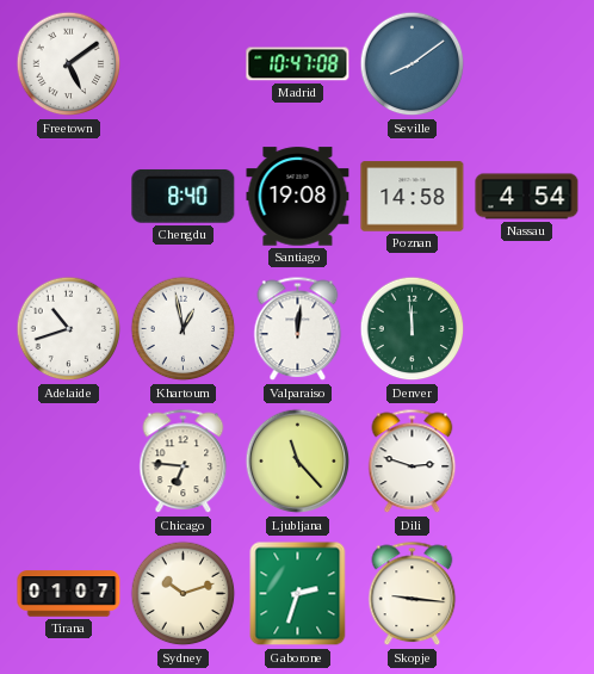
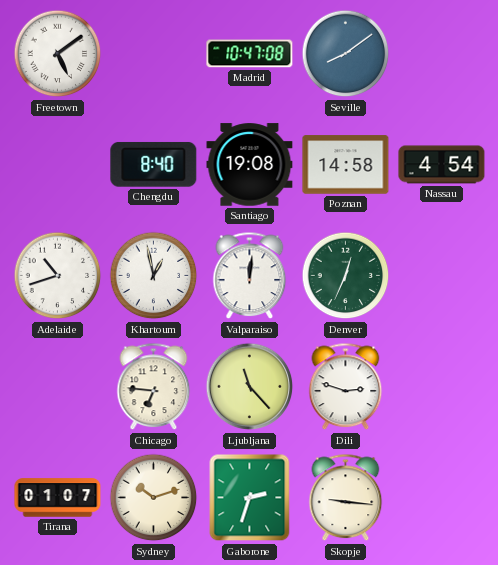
Denver: 11:59 -> 12:34 (346, 276)
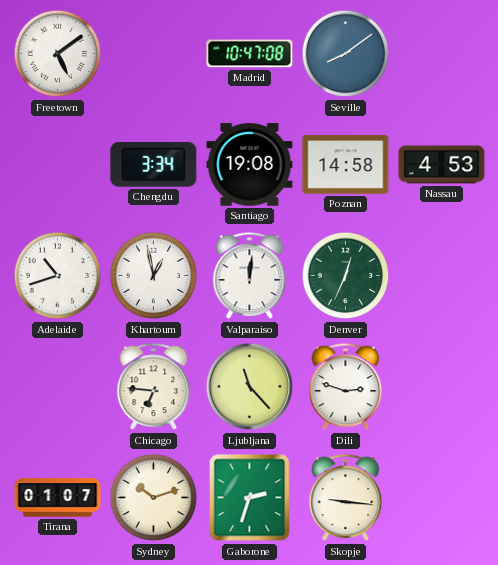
Chengdu: 8:40 -> 3:34 (154, 164)
Nassau: 4:54 -> 4:53 (442, 165)
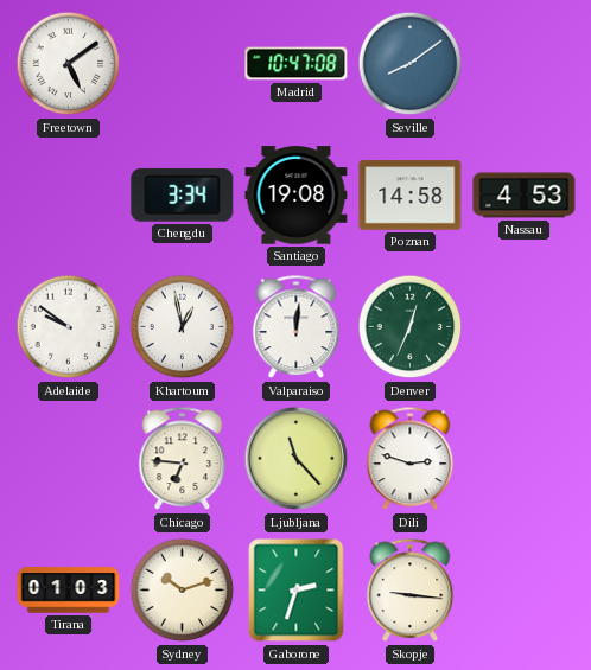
Adelaide: 10:42 -> 9:51 (69, 327)
Tirana: 01:07 -> 01:03 (69, 591)
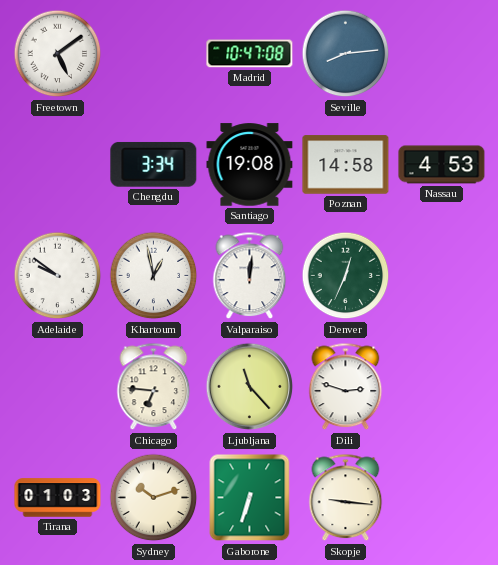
Seville: 8:09 -> 8:14 (346, 54)
Gaborone: 2:33 -> 6:33 (250, 498)
